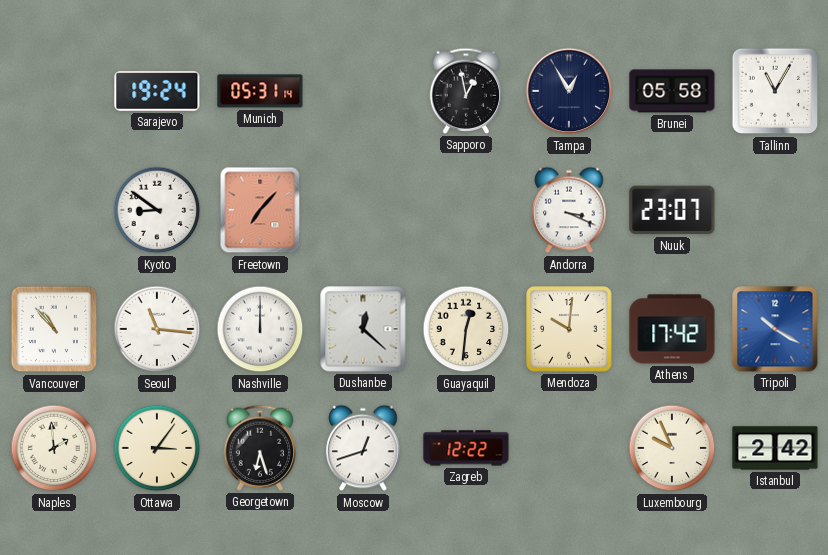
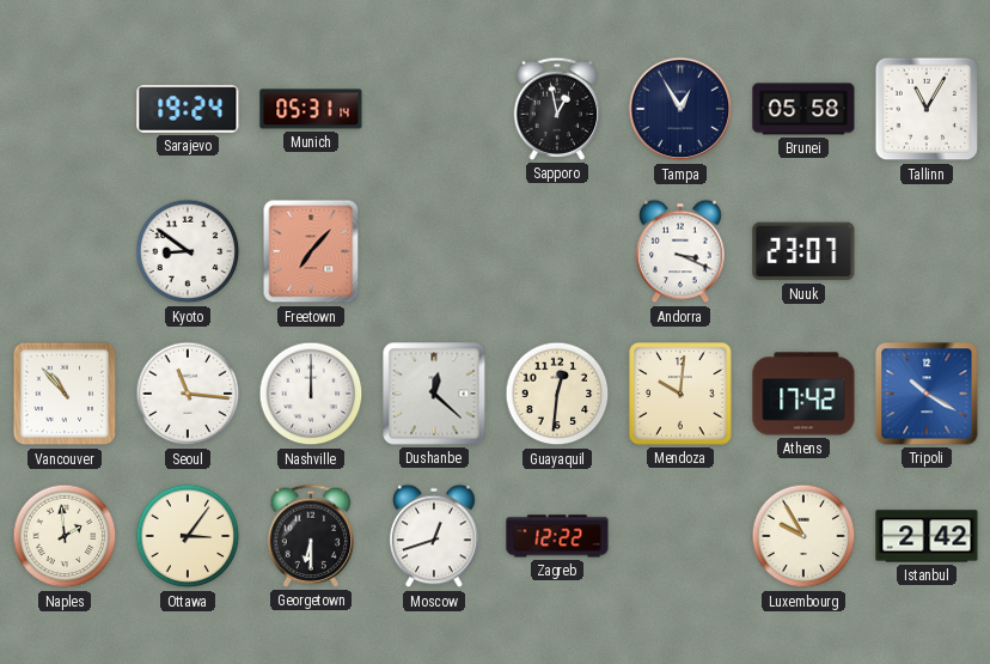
Georgetown: 6:27 -> 6:30 (311, 536)
Luxembourg: 9:56 -> 9:55 (803, 536)
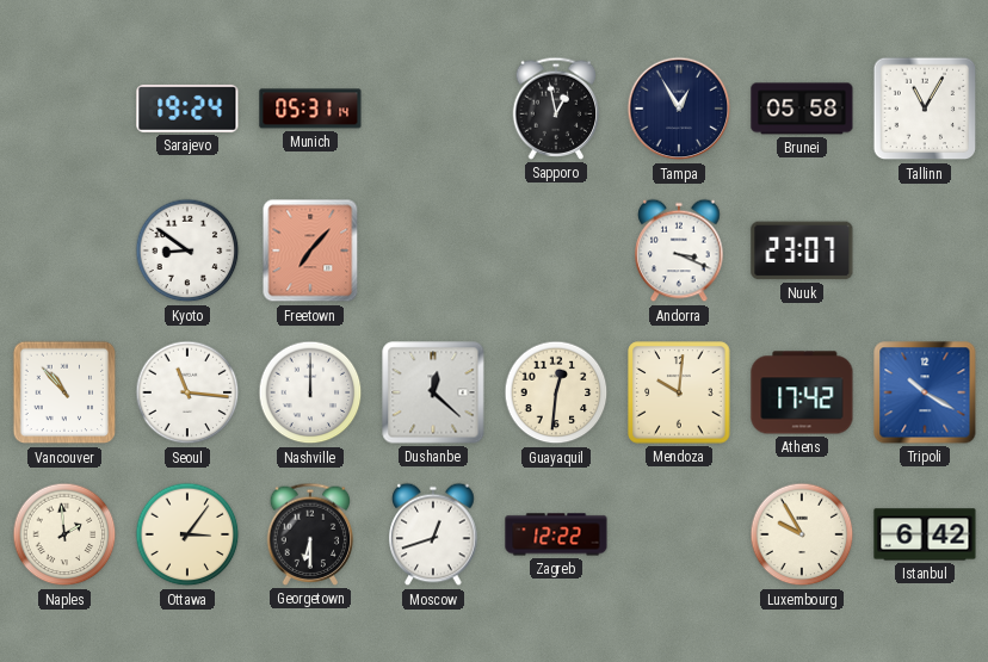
Istanbul: 2:42 -> 6:42 (925, 534)
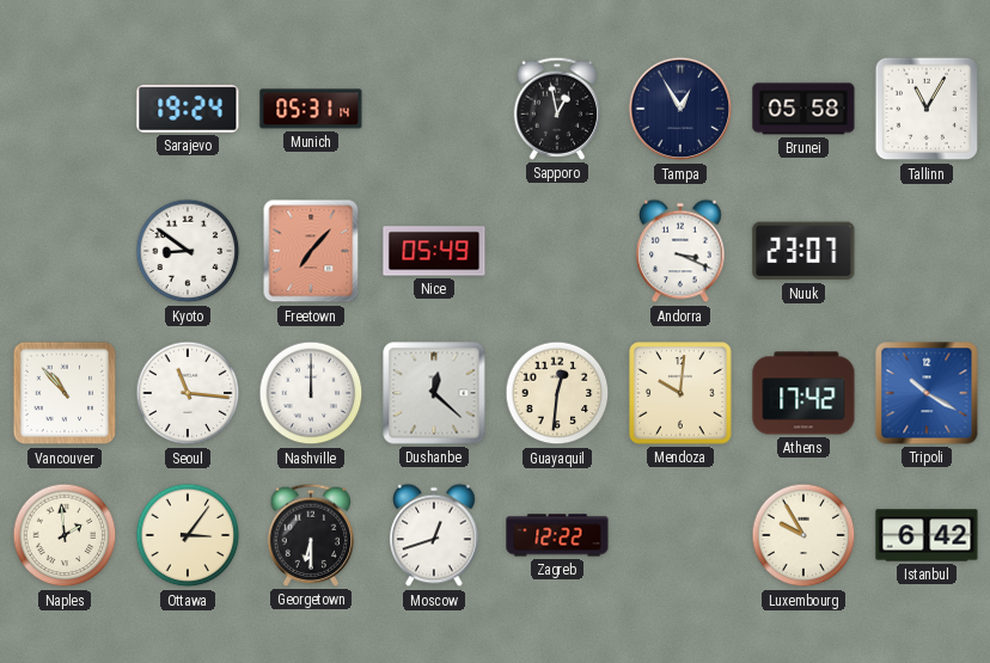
Nice: none -> 05:49 (434, 251)
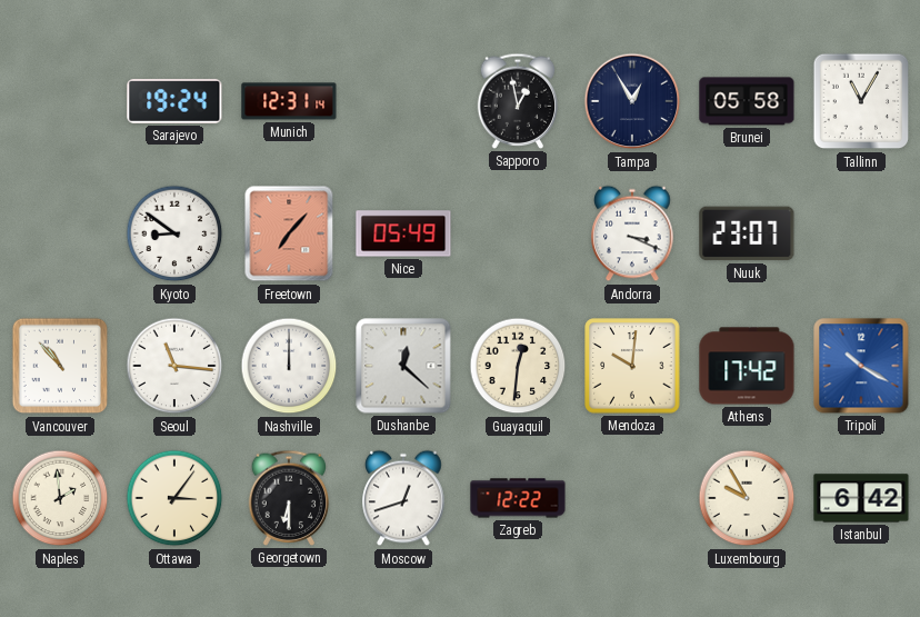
Munich: 05:31 -> 12:31 (289, 101)
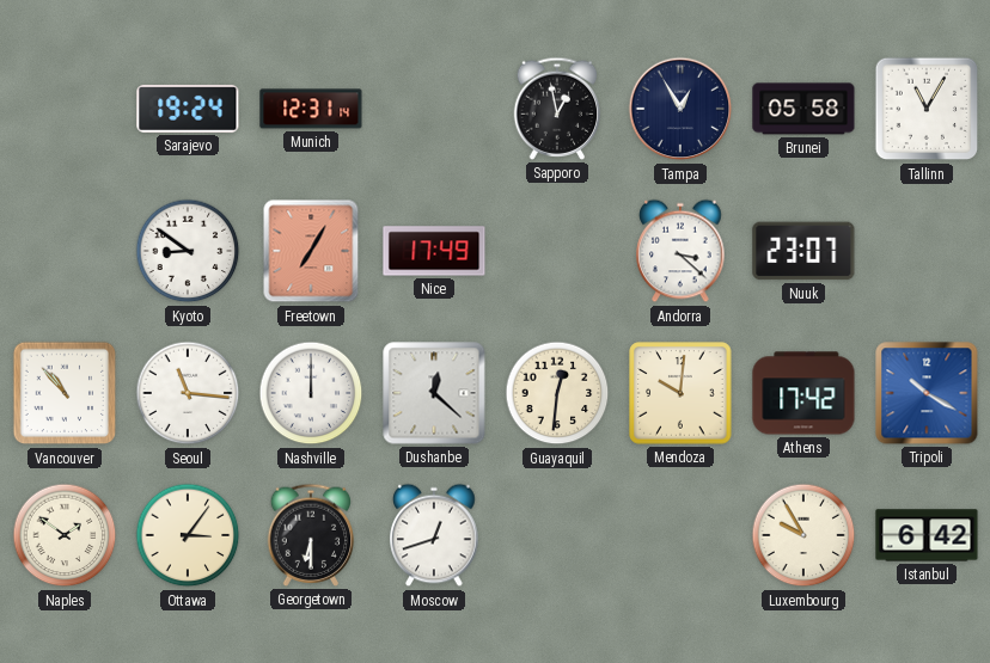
Freetown: 7:07 -> 7:05 (311, 251)
Nice: 05:49 -> 17:49 (434, 251)
Andorra: 3:19 -> 3:22 (680, 251)
Naples: 1:59 -> 1:51 (65, 535)
Zagreb: 12:22 -> none (518, 498)
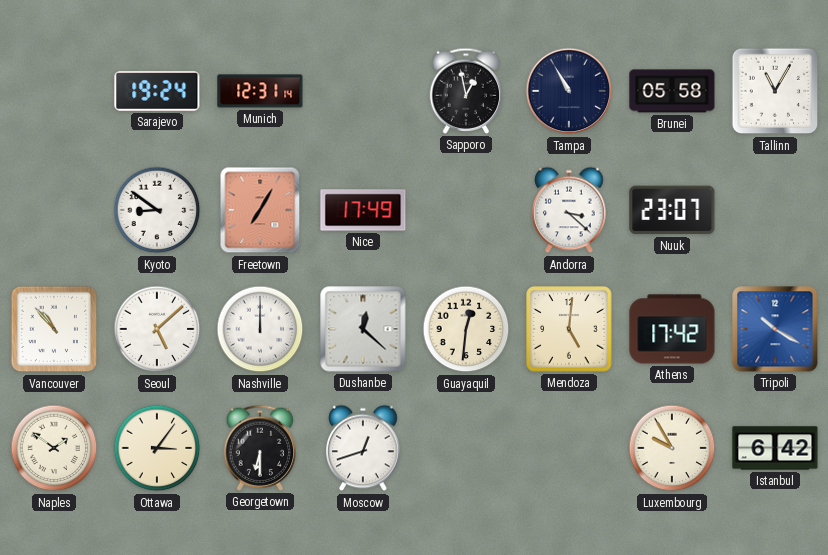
Tampa: 12:55 -> 10:55 (569, 91)
Seoul: 11:16 -> 5:08 (157, 329)
Mendoza: 10:01 -> 5:01 (569, 329)
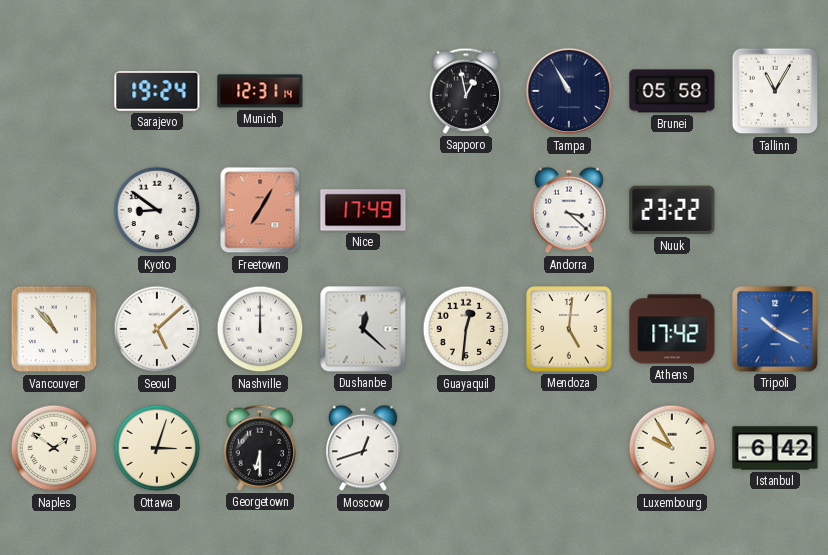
Nuuk: 23:07 -> 23:22 (672, 210)
Ottawa: 3:06 -> 3:03 (157, 448)
